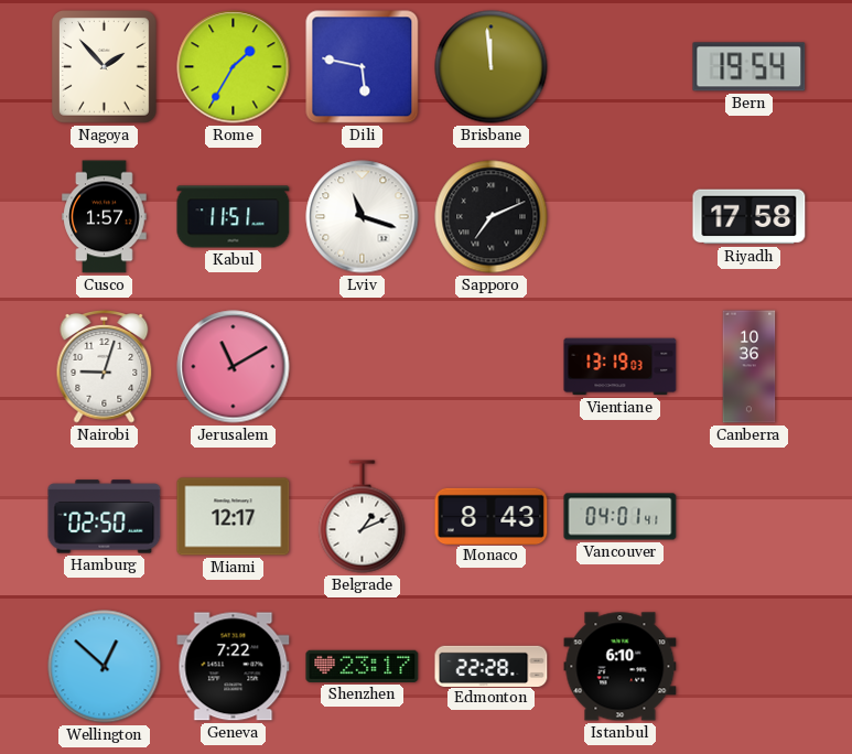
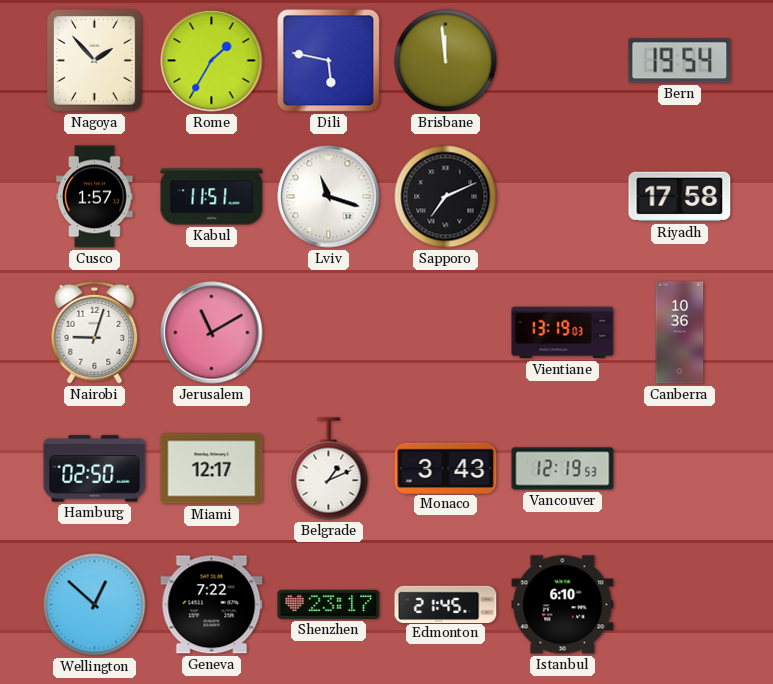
Monaco: 8:43 -> 3:43 (446, 468)
Vancouver: 04:01 -> 12:19 (563, 469)
Edmonton: 22:28 -> 21:45 (446, 604)
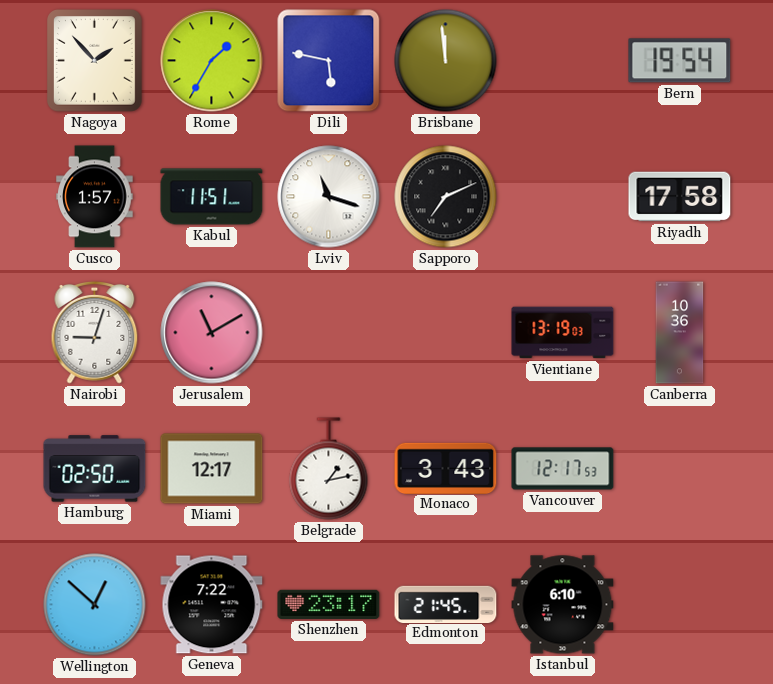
Belgrade: 1:11 -> 1:13 (329, 469)
Vancouver: 12:19 -> 12:17 (563, 469)
